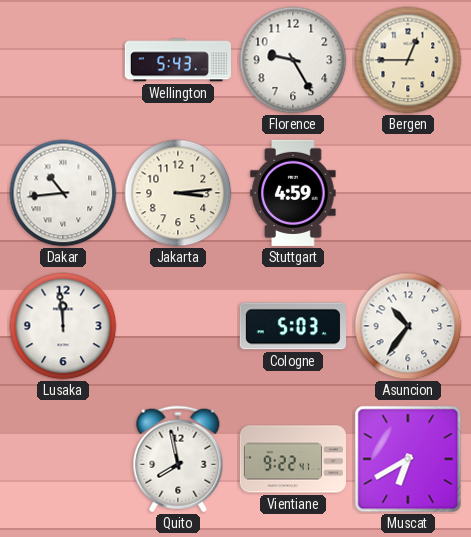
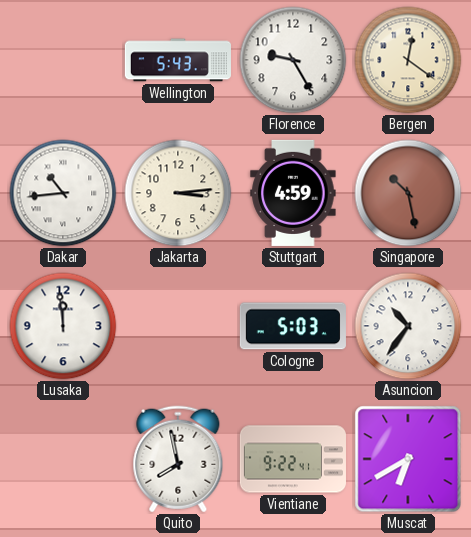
Bergen: 12:45 -> 12:21 (408, 60)
Singapore: none -> 10:28 (408, 193)
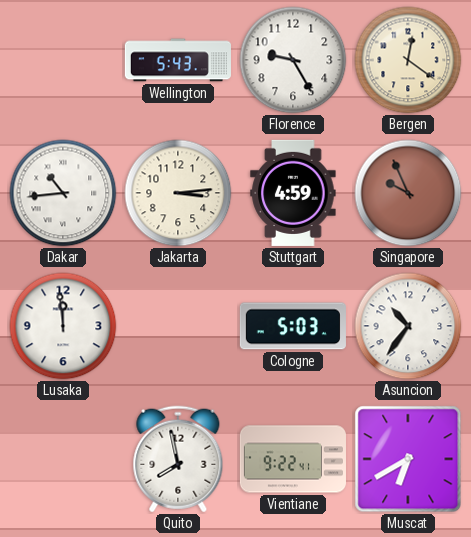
Singapore: 10:28 -> 9:56 (408, 193)
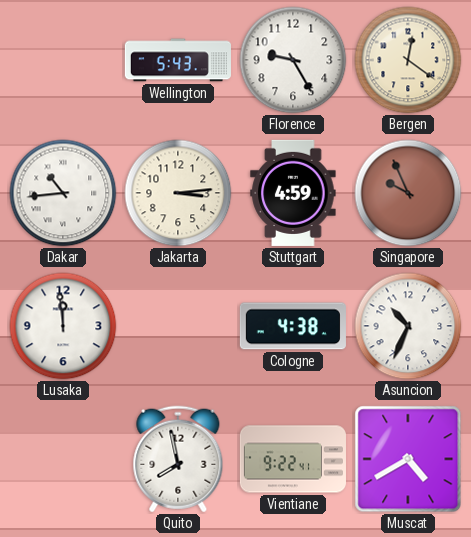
Cologne: 5:03 -> 4:38 (293, 326)
Asuncion: 10:36 -> 10:34 (408, 326)
Muscat: 6:40 -> 4:40 (408, 459)
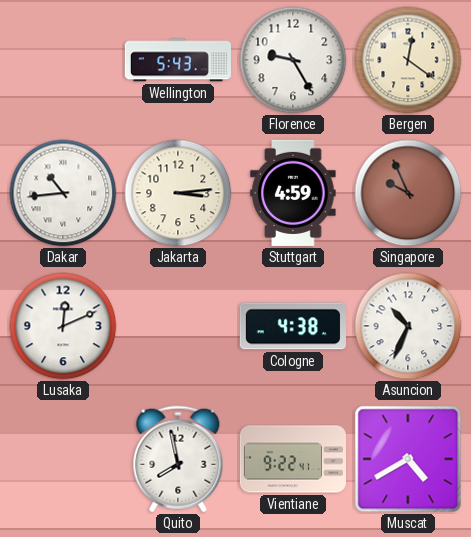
Lusaka: 11:59 -> 12:11 (63, 326)
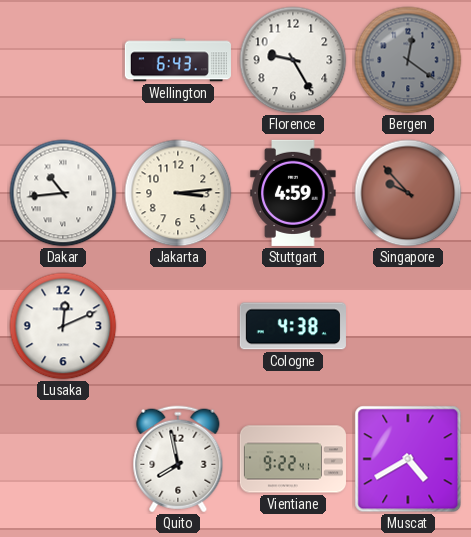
Wellington: 5:43 -> 6:43 (178, 60)
Bergen dial: cream -> grey (408, 60)
Singapore: 9:56 -> 9:53 (408, 193)
Asuncion: 10:34 -> none (408, 326)
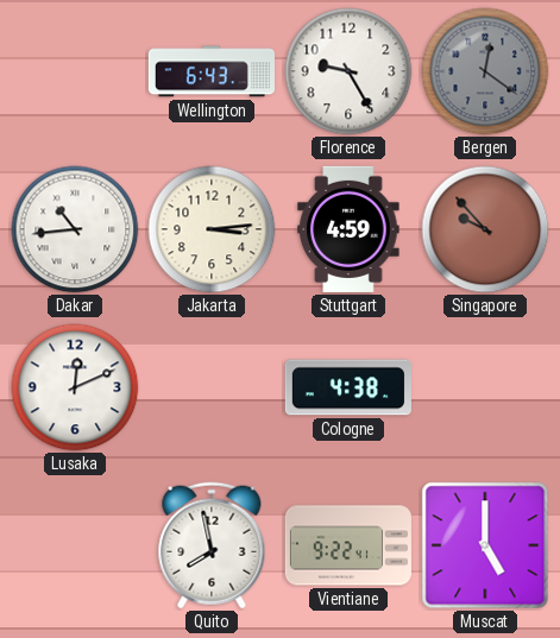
Muscat: 4:40 -> 5:00 (485, 545)
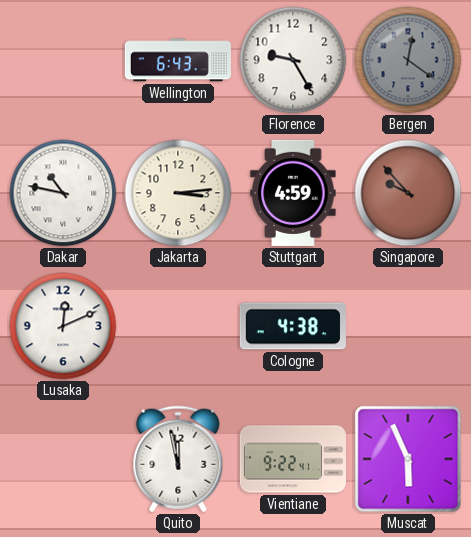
Dakar: 10:44 -> 10:47 (63, 193)
Quito: 7:58 -> 11:58 (178, 459)
Muscat: 5:00 -> 5:56 (408, 459)
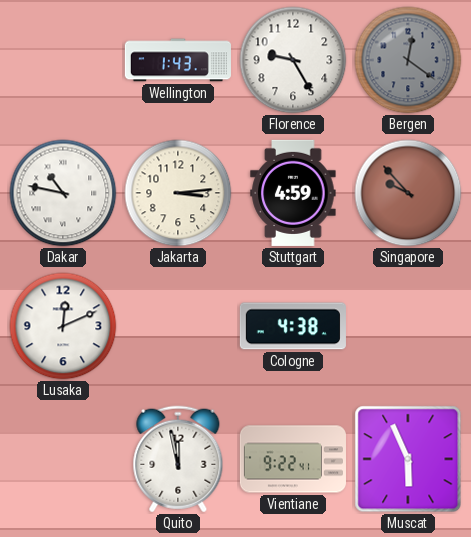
Wellington: 6:43 -> 1:43 (178, 60)
